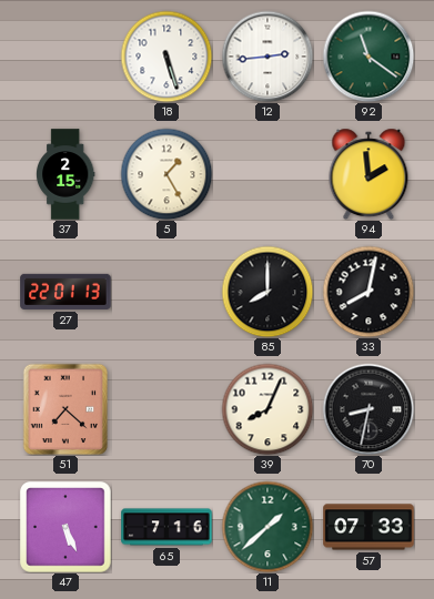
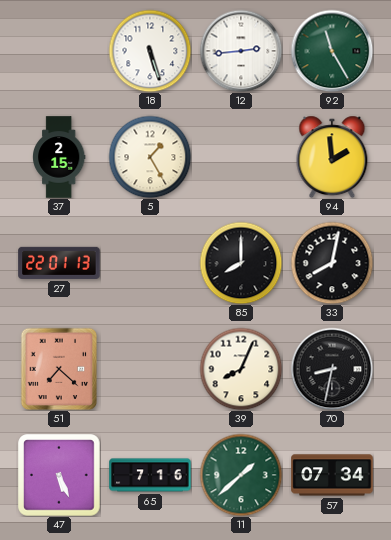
92: 11:21 -> 11:25 (332, 51)
57: 07:33 -> 07:34 (332, 475)
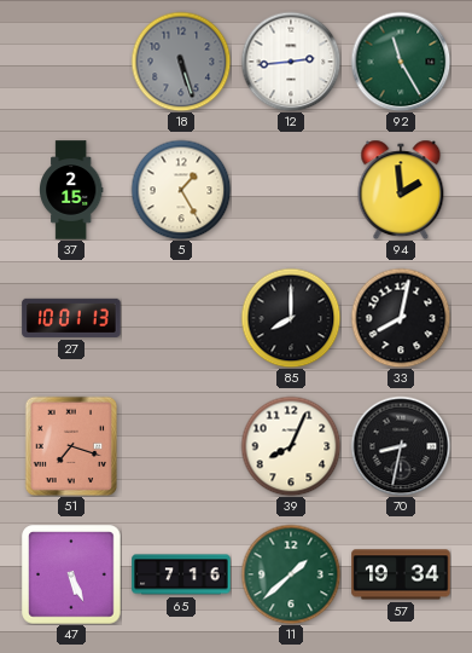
18 dial: white -> grey (181, 62)
27: 22:01 -> 10:01 (71, 318)
51: 7:22 -> 7:18 (71, 446)
57: 07:34 -> 19:34 (401, 574)
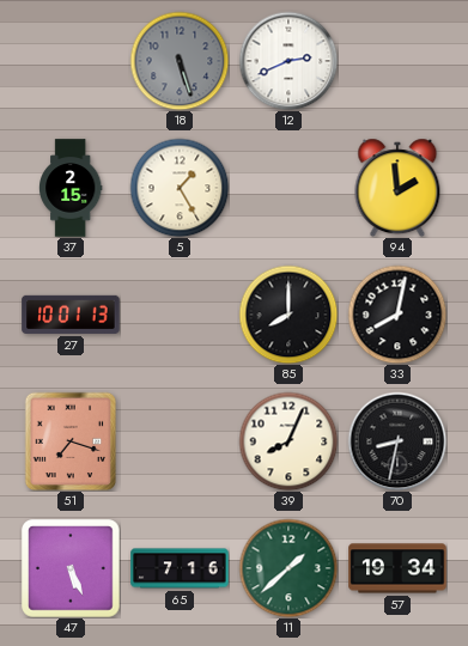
12: 2:44 -> 2:41 (288, 61)
92: 11:25 -> none (401, 62)
